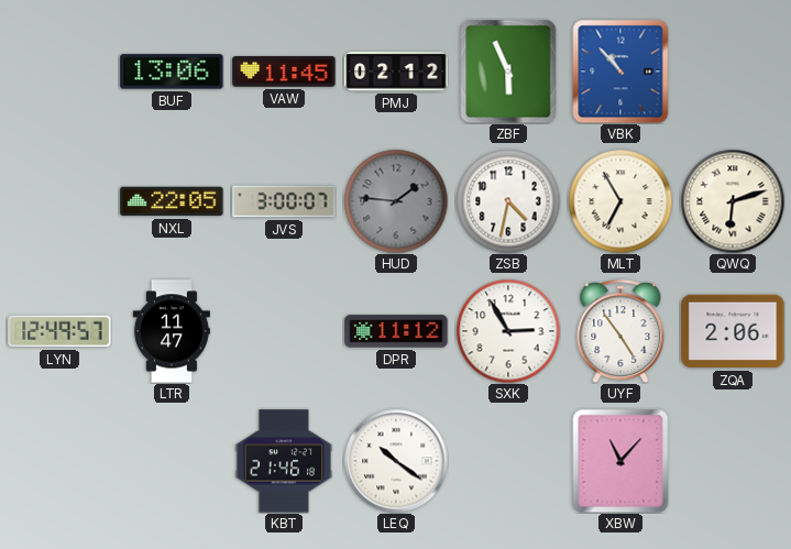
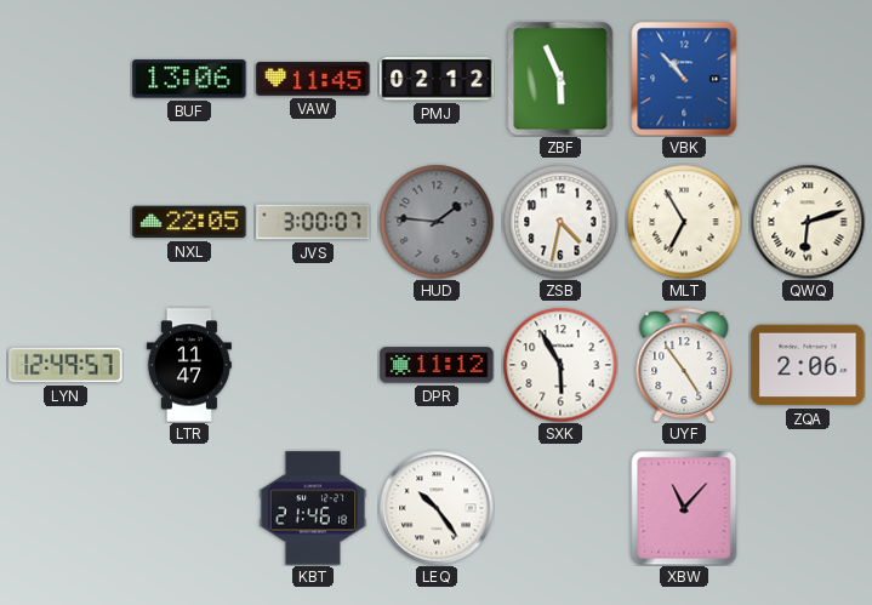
SXK: 2:55 -> 5:55 (560, 365)
LEQ: 10:21 -> 10:24 (437, 508)
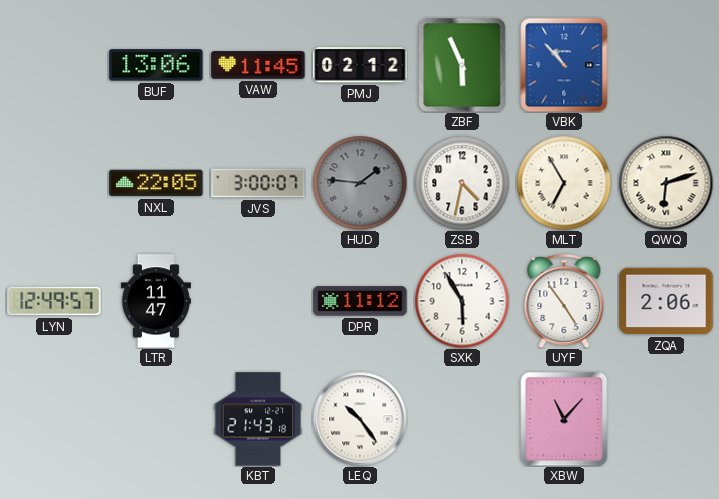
KBT: 21:46 -> 21:43 (258, 419)
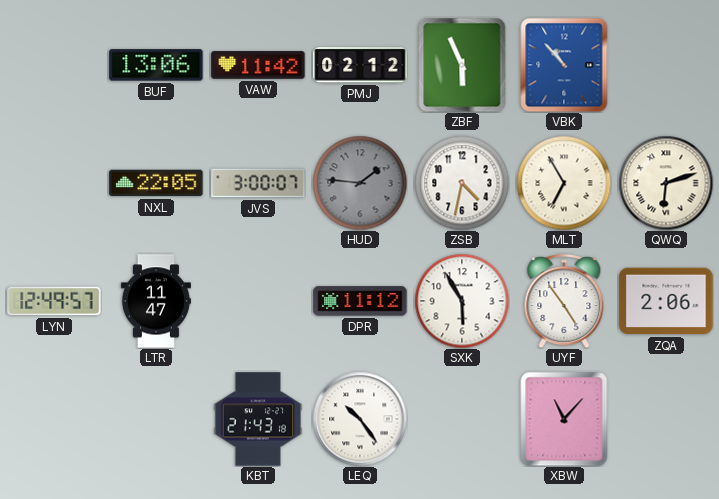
VAW: 11:45 -> 11:42 (258, 65)
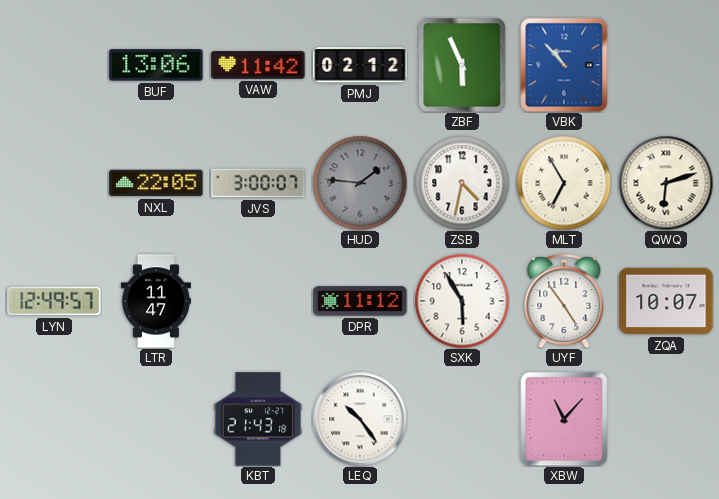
ZQA: 2:06 -> 10:07 (666, 301)
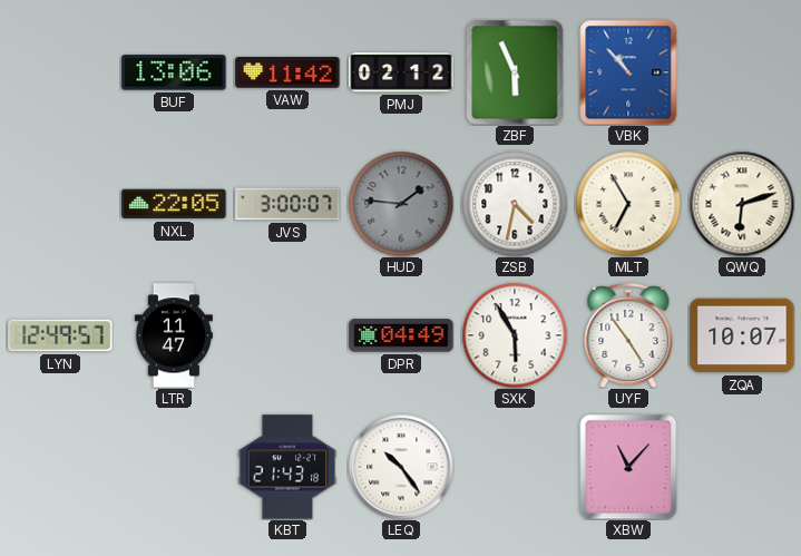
DPR: 11:12 -> 04:49 (401, 335)
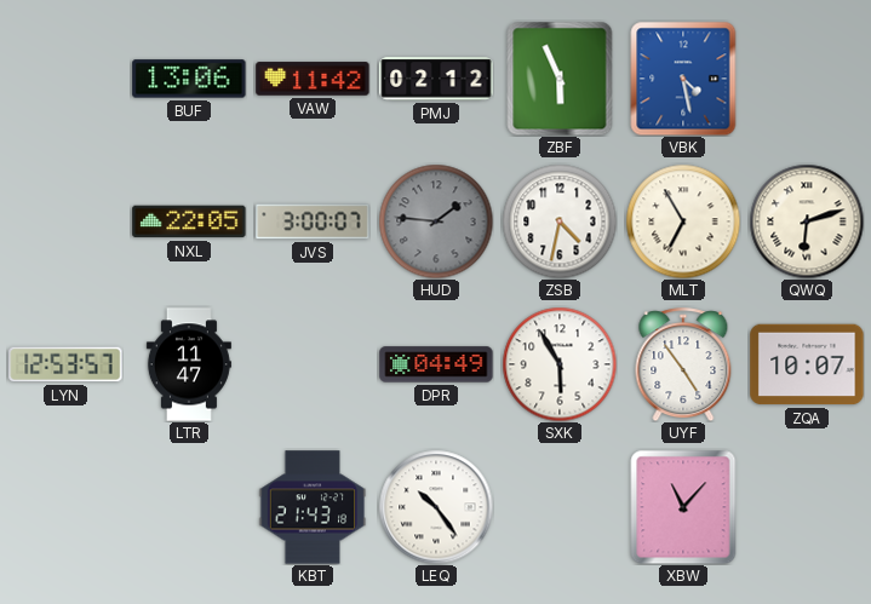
VBK: 10:53 -> 4:28 (683, 79)
LYN: 12:49 -> 12:53 (65, 364)
